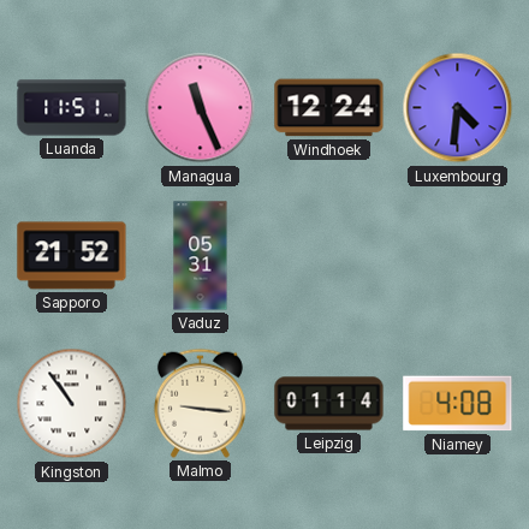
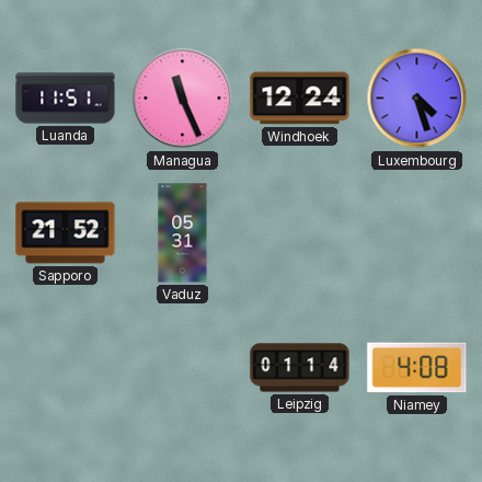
Luxembourg: 4:31 -> 4:27 (417, 99)
Kingston: 10:54 -> none (72, 404)
Malmo: 9:16 -> none (200, 403)
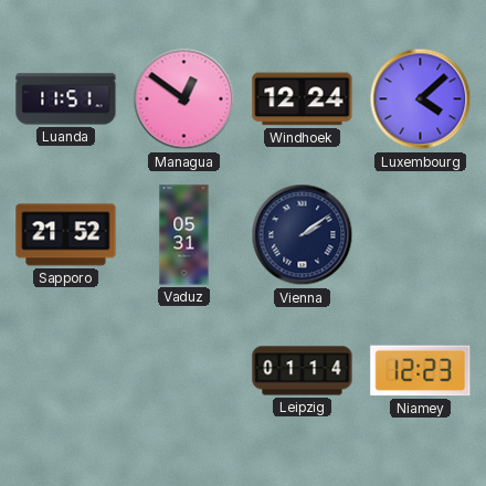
Managua: 11:26 -> 12:51 (184, 99)
Luxembourg: 4:27 -> 4:08 (421, 99)
Vienna: none -> 2:09 (303, 235)
Niamey: 4:08 -> 12:23 (421, 371)
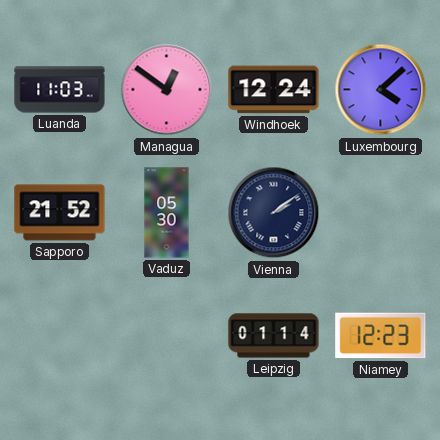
Luanda: 11:51 -> 11:03 (60, 90)
Vaduz: 05:31 -> 05:30 (167, 213)
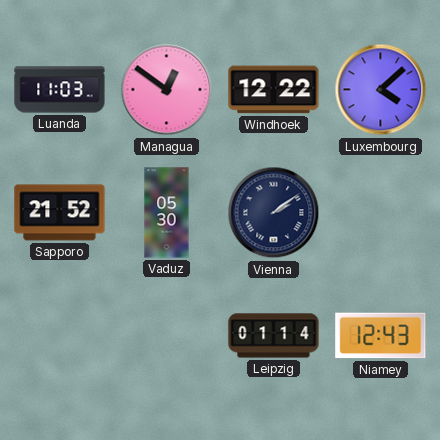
Windhoek: 12:24 -> 12:22 (274, 90)
Niamey: 12:23 -> 12:43 (381, 336)
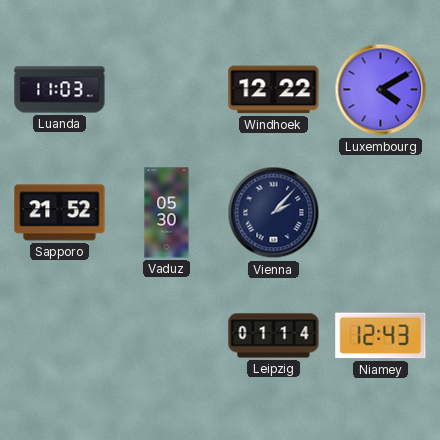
Managua: 12:51 -> none (167, 90)
Luxembourg: 4:08 -> 4:10 (381, 90)
Vienna: 2:09 -> 2:07 (274, 213)
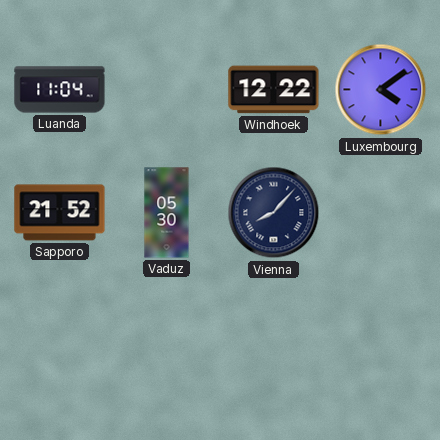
Luanda: 11:03 -> 11:04 (60, 90)
Luxembourg: 4:10 -> 4:09 (381, 90)
Vienna: 2:07 -> 8:07 (274, 213)
Leipzig: 01:14 -> none (274, 336)
Niamey: 12:43 -> none (381, 336)
